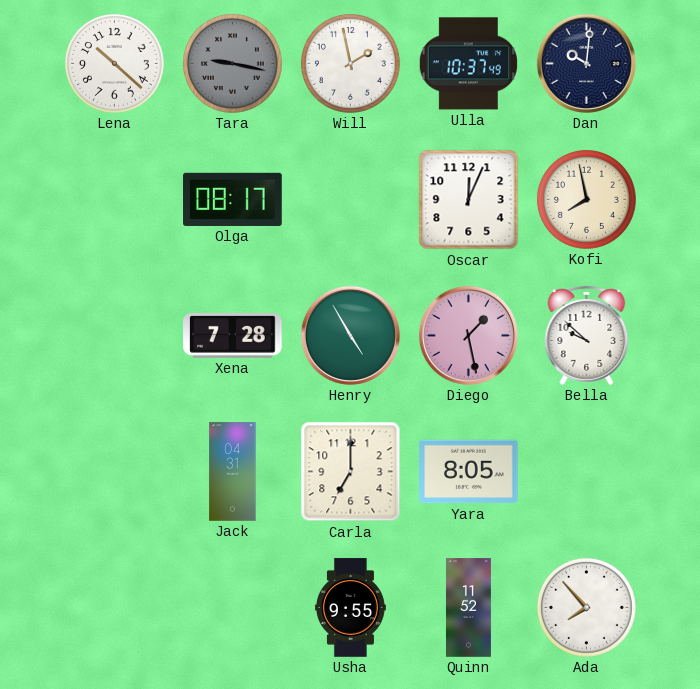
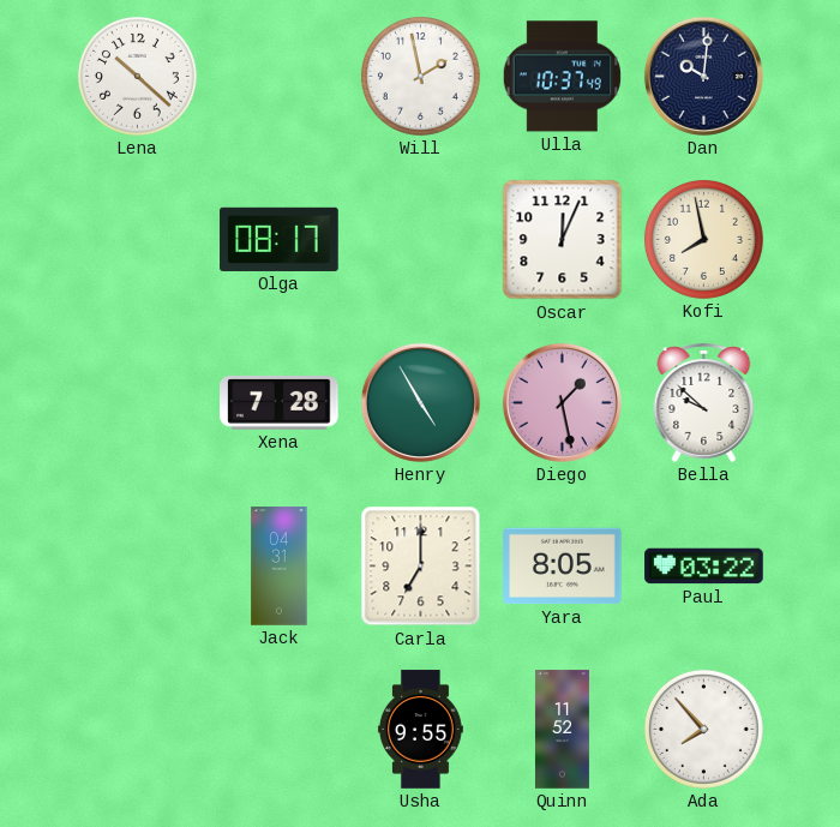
Tara: 9:17 -> none (232, 63)
Paul: none -> 03:22 (704, 567)
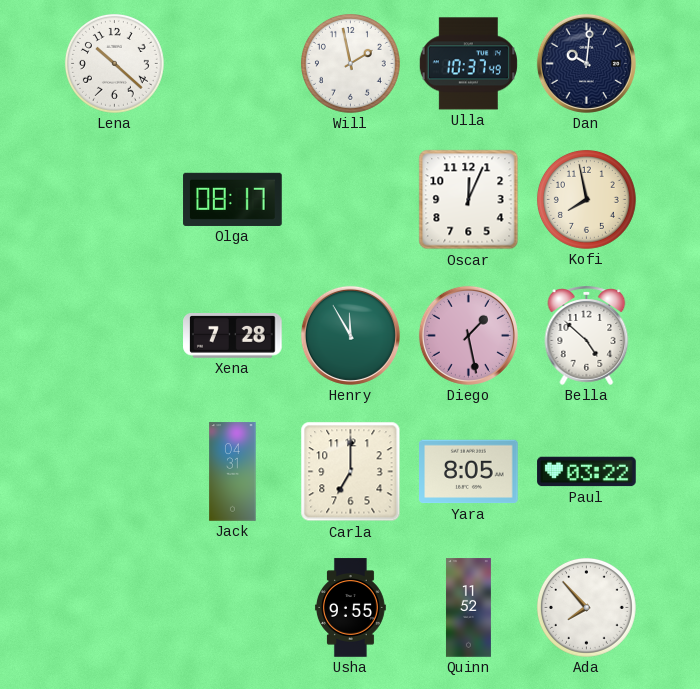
Henry: 4:55 -> 11:55 (350, 335)
Bella: 9:52 -> 4:52 (587, 335)
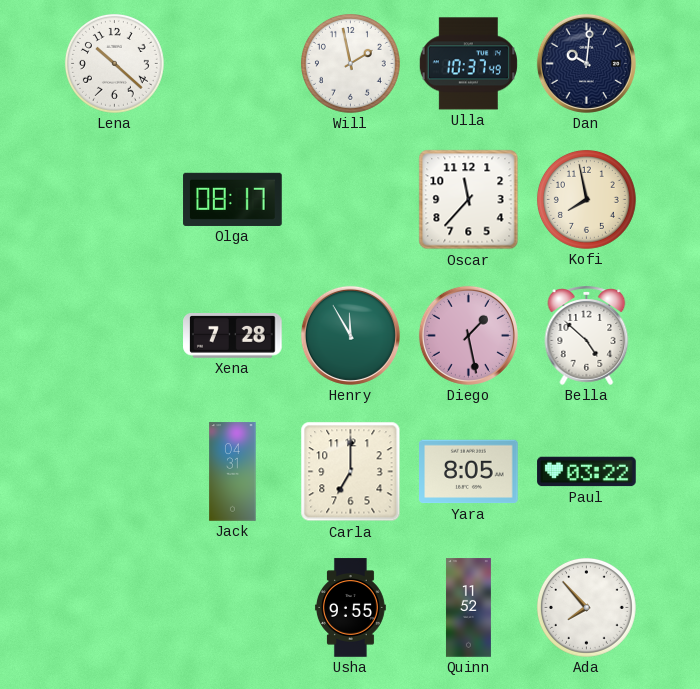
Oscar: 12:04 -> 11:37 (469, 200)
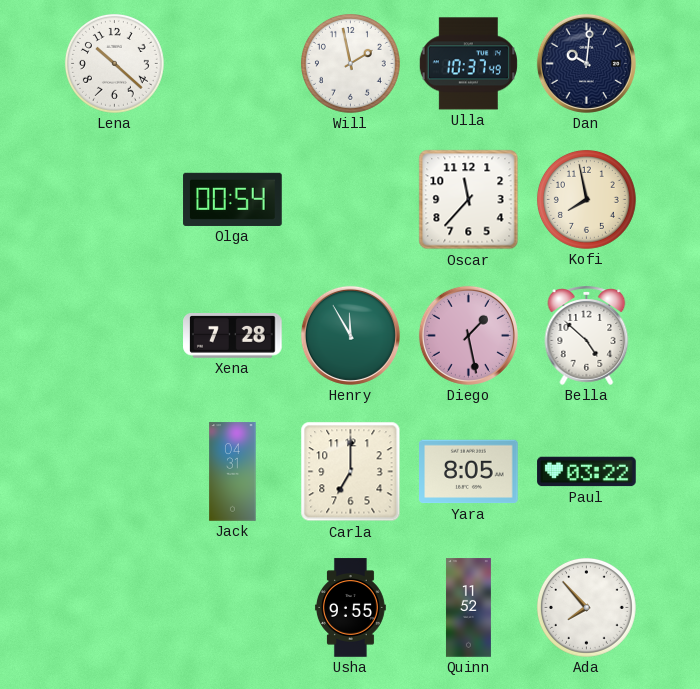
Olga: 08:17 -> 00:54 (233, 199)
